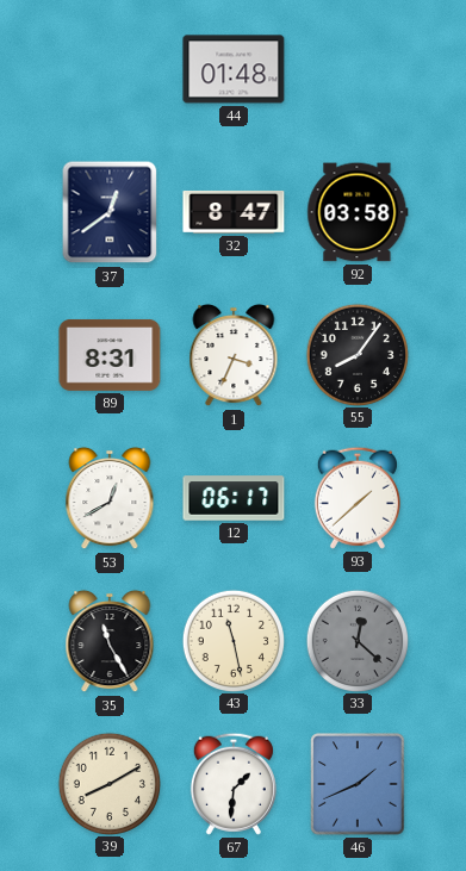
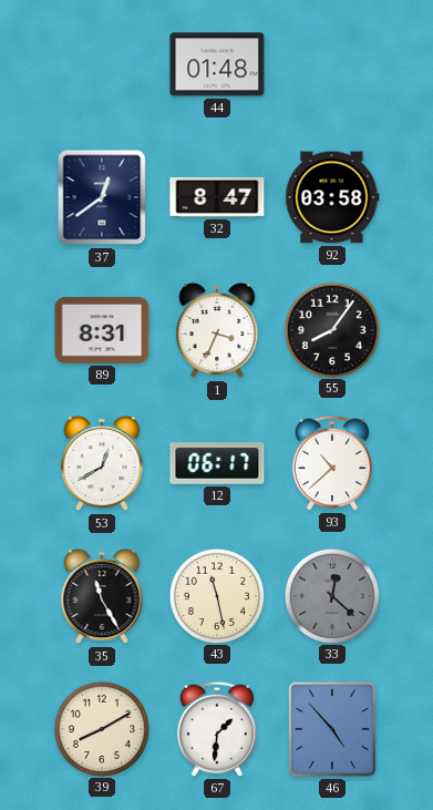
93: 1:38 -> 10:38 (332, 463)
46: 1:41 -> 4:53 (332, 729)
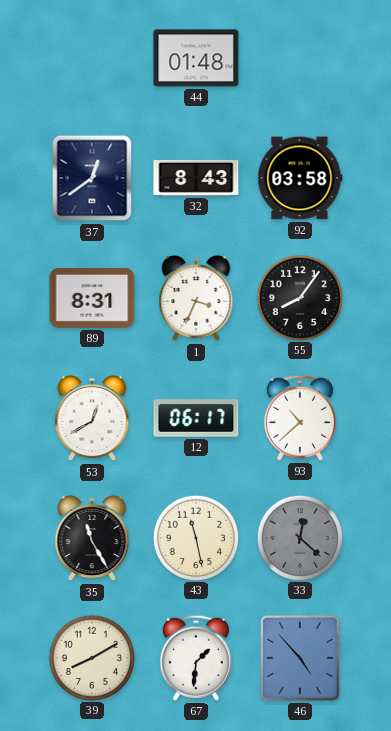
32: 8:47 -> 8:43 (196, 178)
